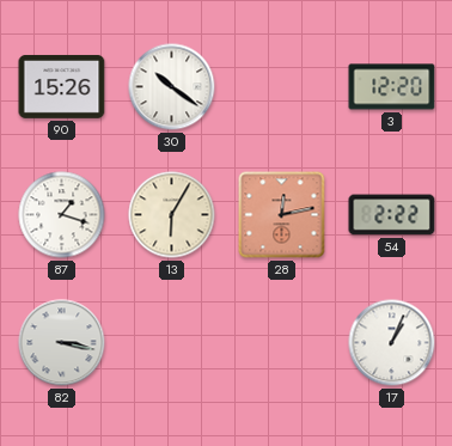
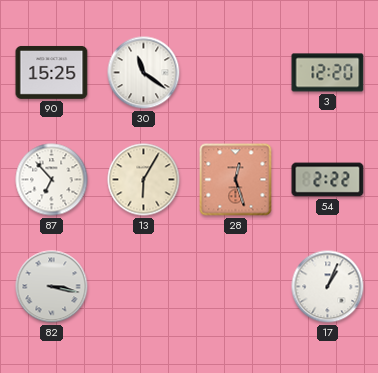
90: 15:26 -> 15:25 (52, 72)
30: 10:21 -> 11:21 (144, 73)
87: 1:18 -> 6:53 (52, 180)
28: 12:13 -> 12:27 (236, 180)
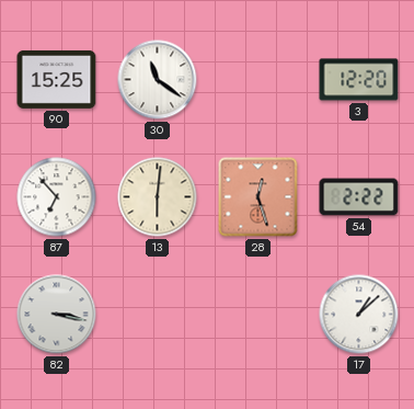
13: 6:05 -> 6:01 (158, 197)
17: 1:04 -> 1:08 (359, 315)
